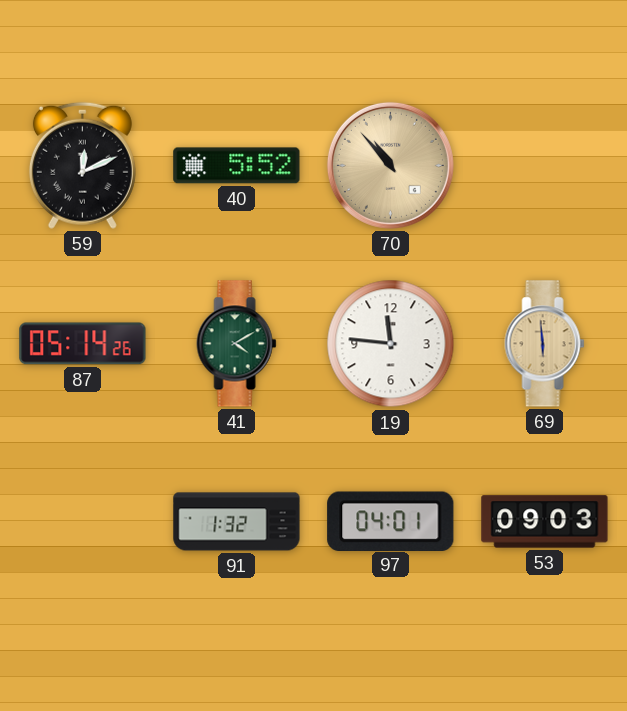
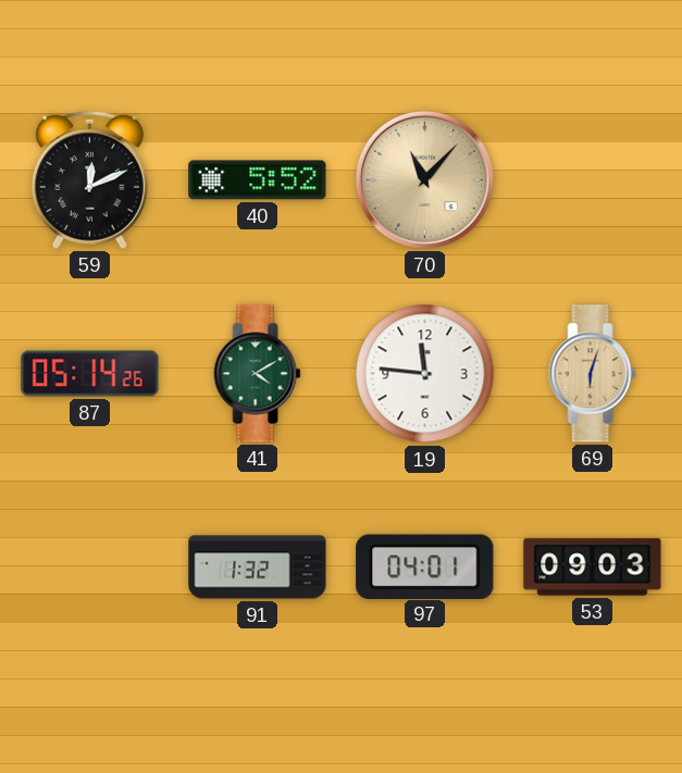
70: 10:53 -> 11:07 (424, 179)
69: 5:59 -> 6:03 (593, 374)
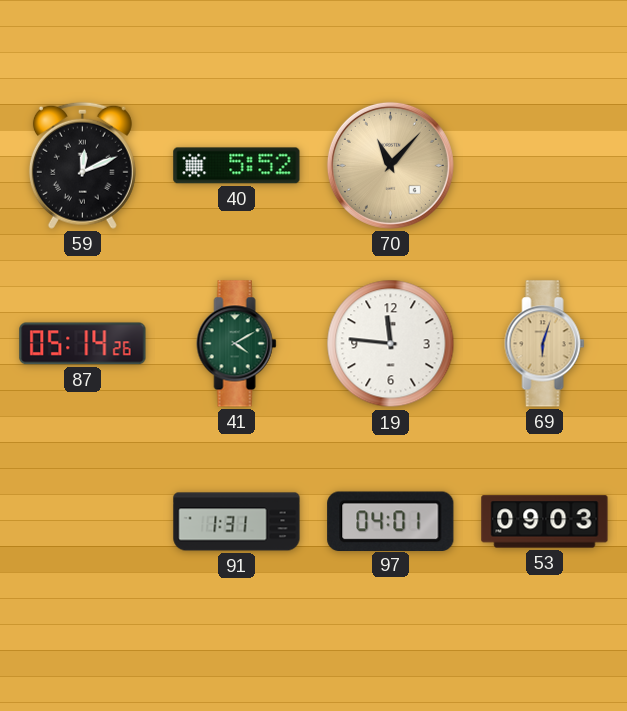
91: 1:32 -> 1:31 (237, 522)
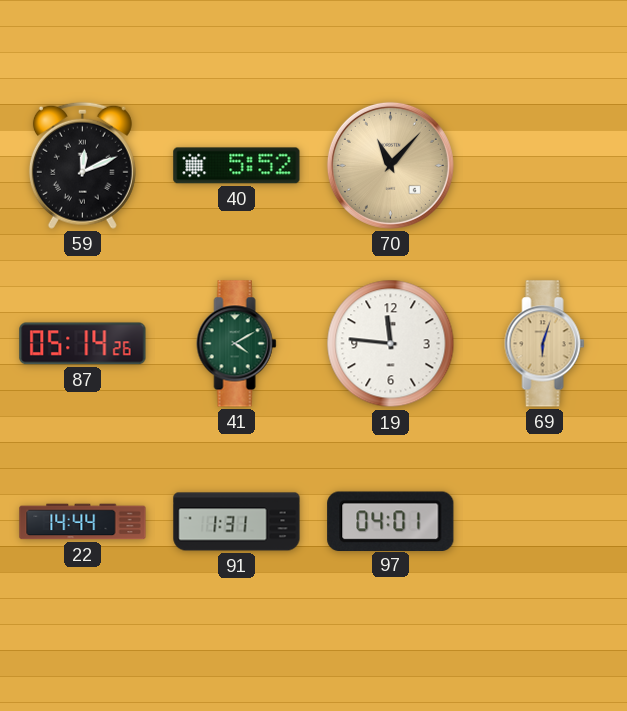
22: none -> 14:44 (83, 522)
53: 09:03 -> none (545, 522)
